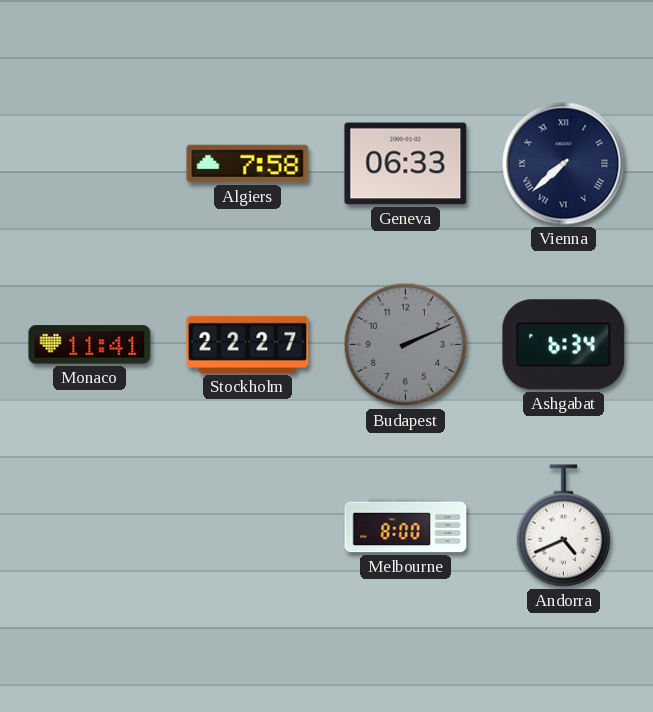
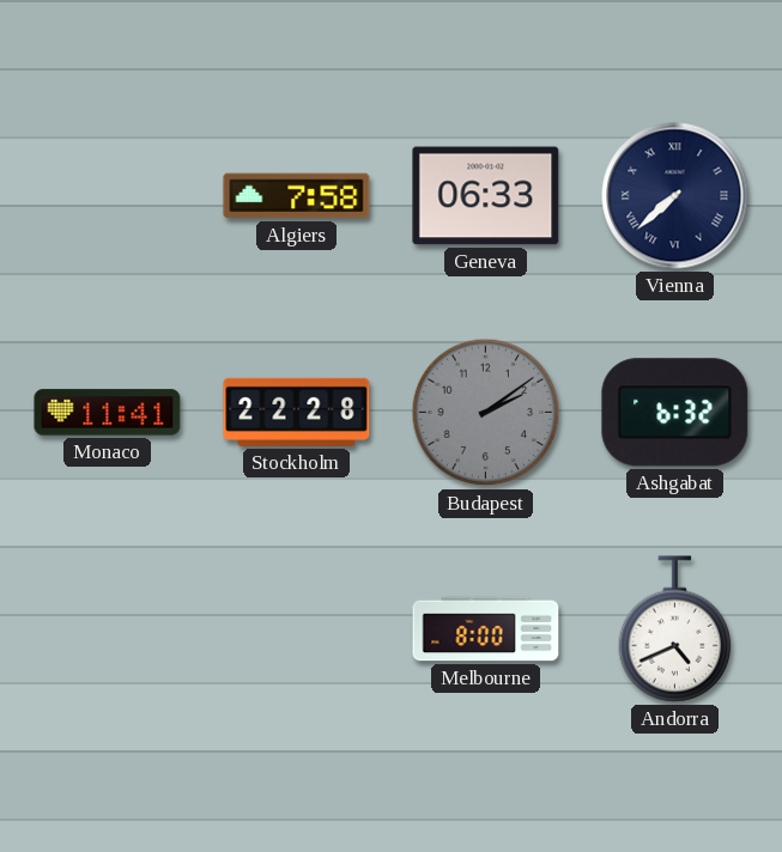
Stockholm: 22:27 -> 22:28 (297, 412)
Budapest: 2:11 -> 2:09 (486, 413)
Ashgabat: 6:34 -> 6:32 (675, 413)
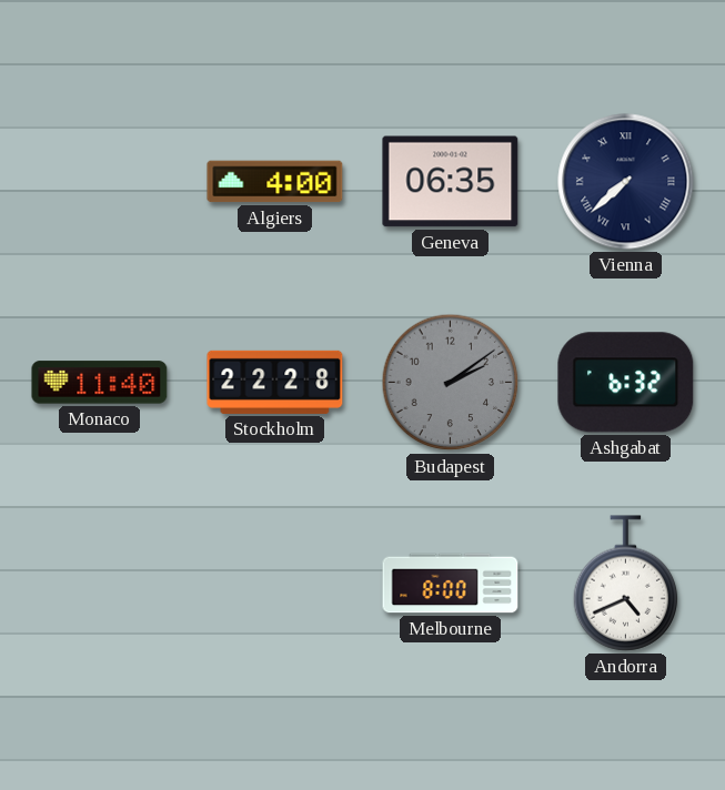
Algiers: 7:58 -> 4:00 (275, 182)
Geneva: 06:33 -> 06:35 (451, 182)
Monaco: 11:41 -> 11:40 (100, 383)
